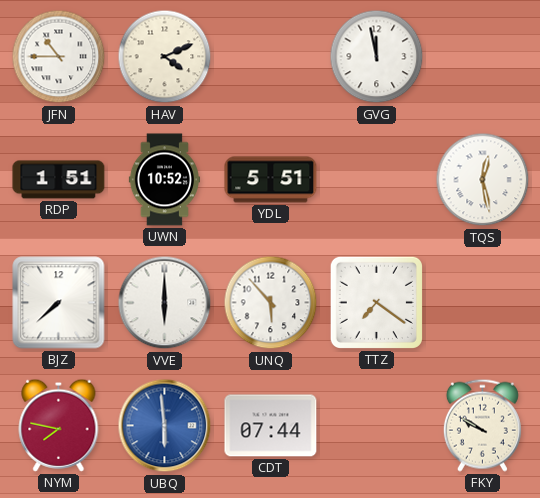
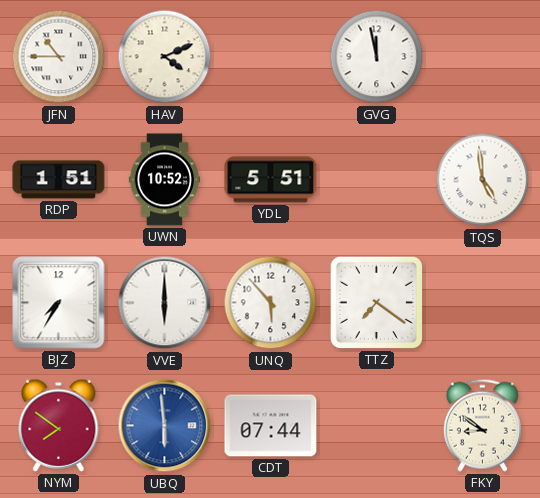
TQS: 12:28 -> 4:59 (483, 180)
BJZ: 7:38 -> 7:35 (59, 303)
NYM: 7:47 -> 7:51 (59, 425)
FKY: 9:50 -> 8:51 (482, 425)
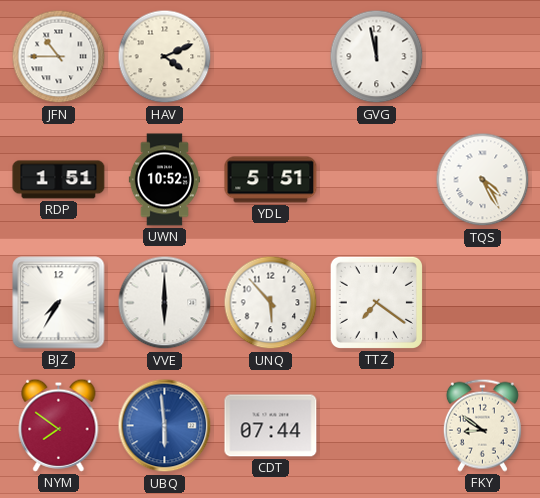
TQS: 4:59 -> 4:25 (483, 180)
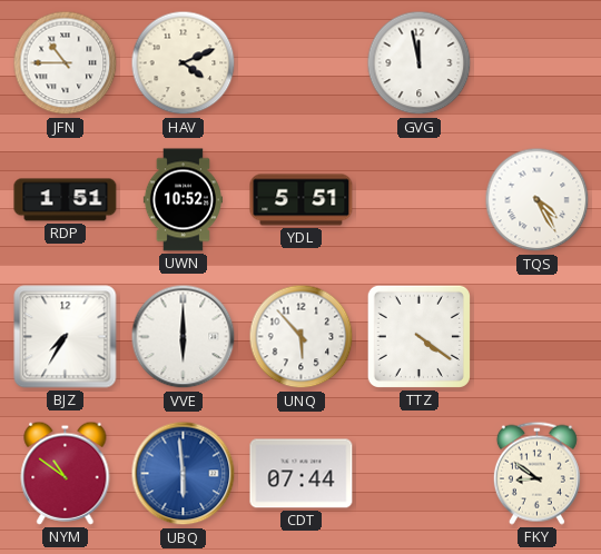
TTZ: 7:21 -> 4:21 (418, 336)
NYM: 7:51 -> 10:51 (66, 473)
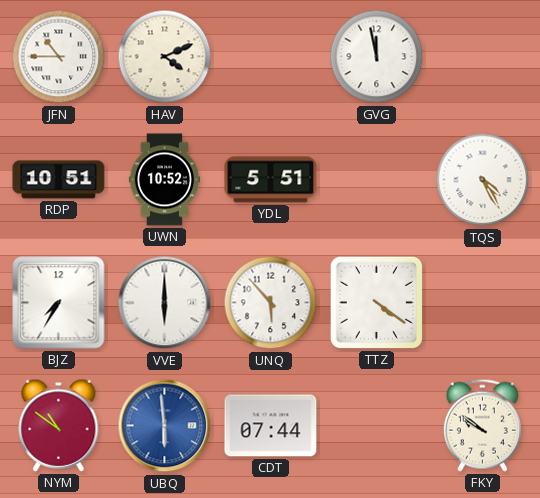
RDP: 1:51 -> 10:51 (59, 180)
FKY: 8:51 -> 9:51 (482, 425)
